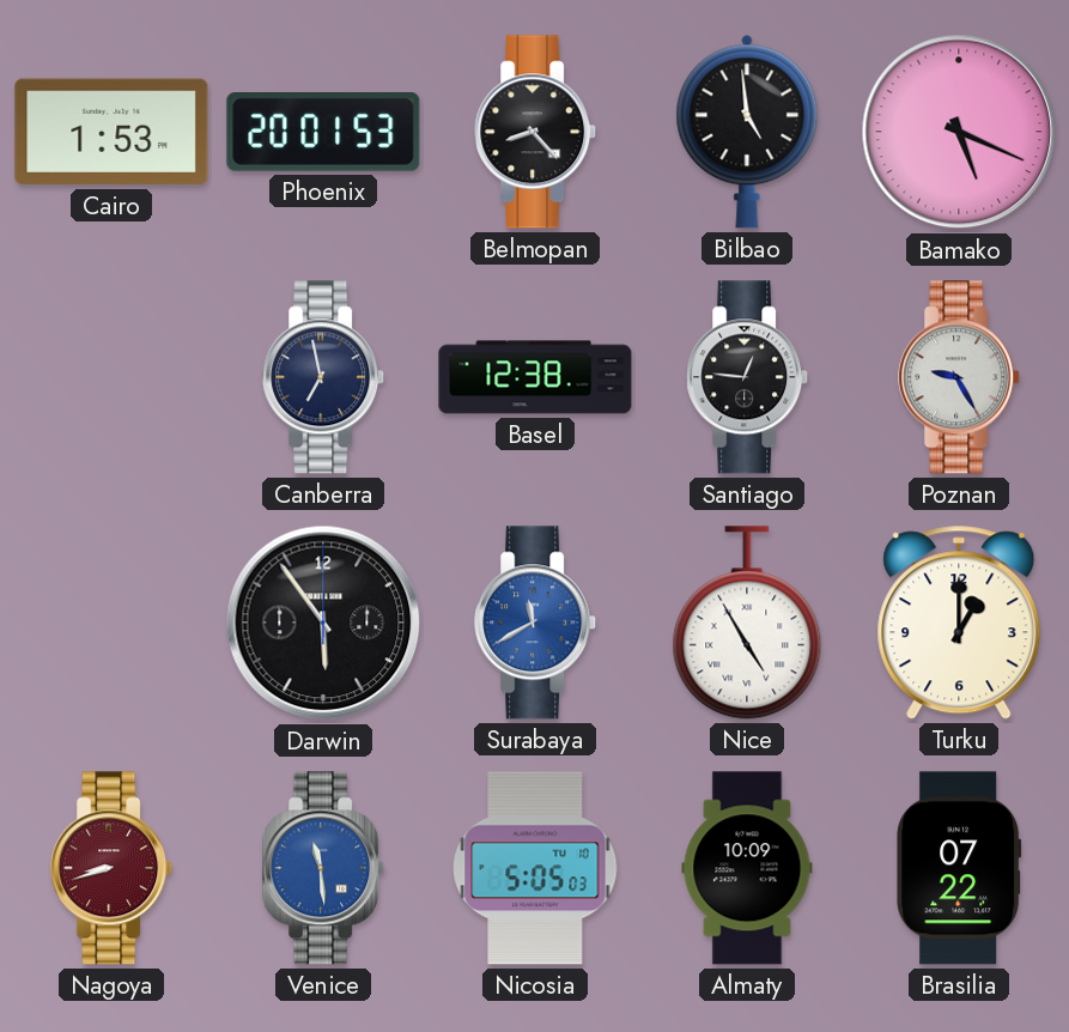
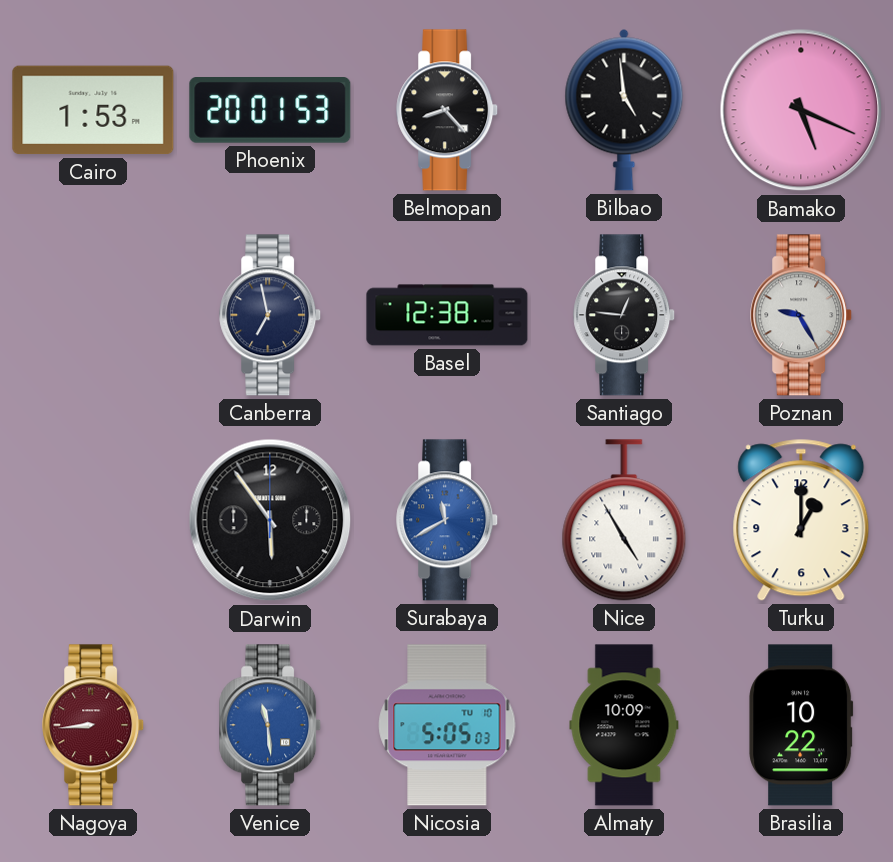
Nagoya: 8:42 -> 8:44 (94, 725)
Brasilia: 07:22 -> 10:22 (801, 725)
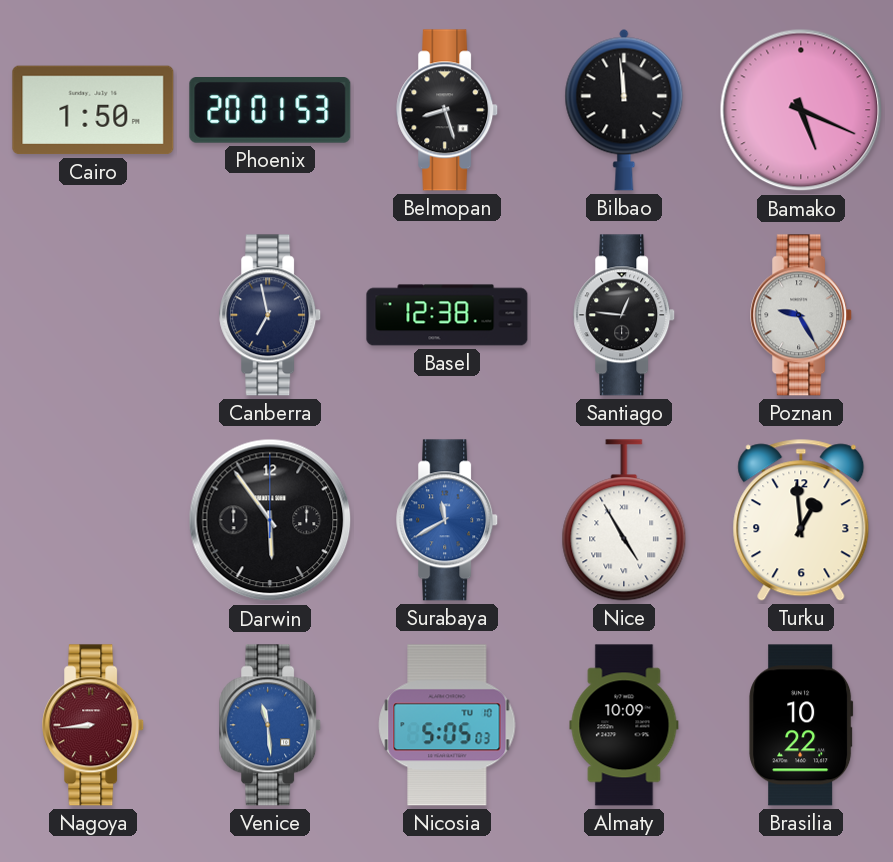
Cairo: 1:53 -> 1:50 (93, 110)
Belmopan: 8:23 -> 8:27 (448, 110)
Bilbao: 4:59 -> 11:59 (624, 110)
Turku: 1:00 -> 12:59 (801, 520)
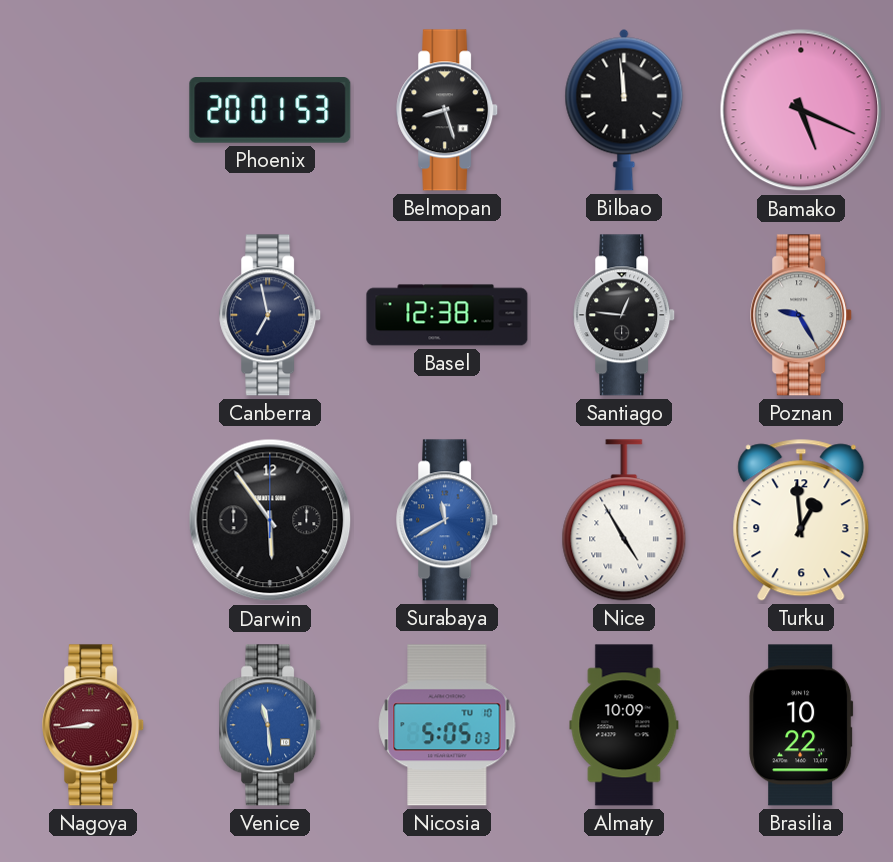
Cairo: 1:50 -> none (93, 110)
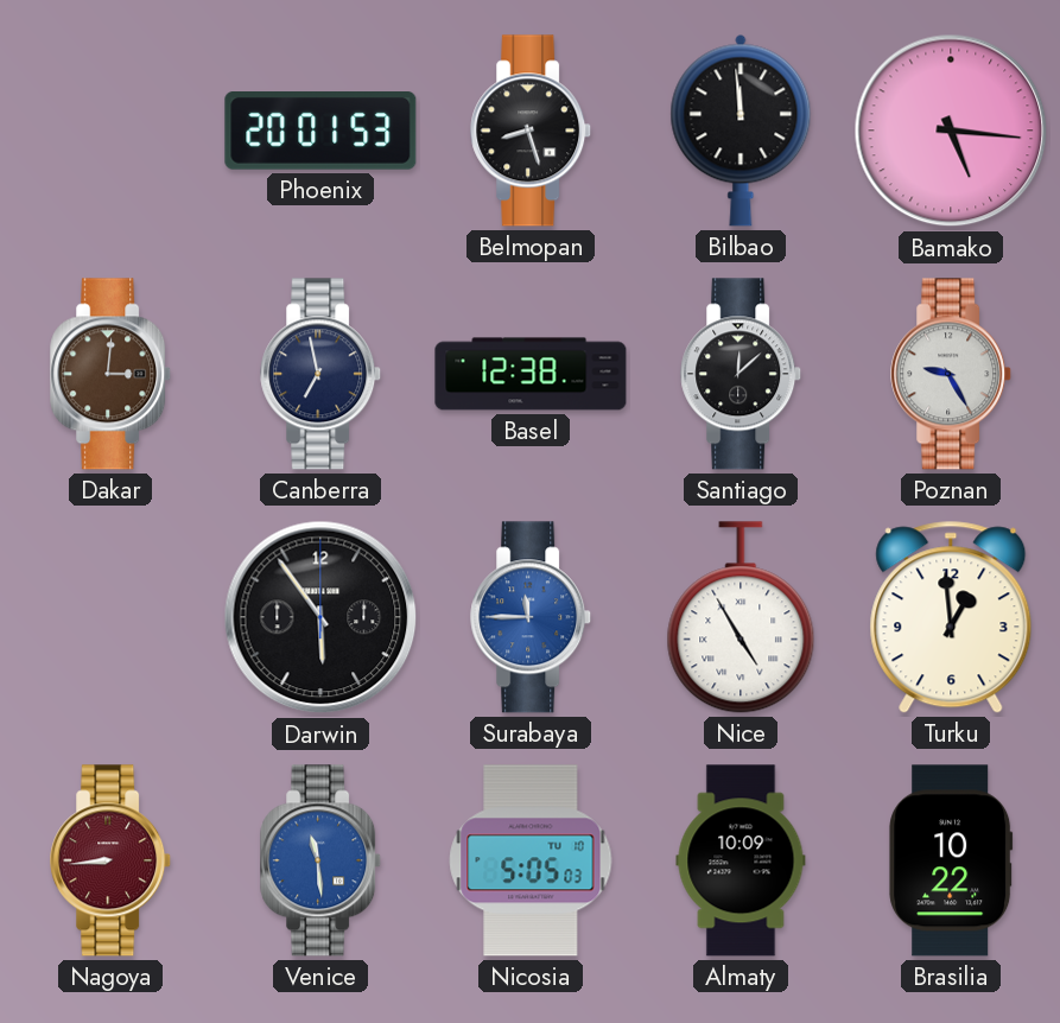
Bamako: 5:19 -> 5:16 (951, 131)
Dakar: none -> 3:01 (112, 374)
Santiago: 12:46 -> 12:08 (742, 374)
Surabaya: 11:40 -> 11:45 (532, 617)
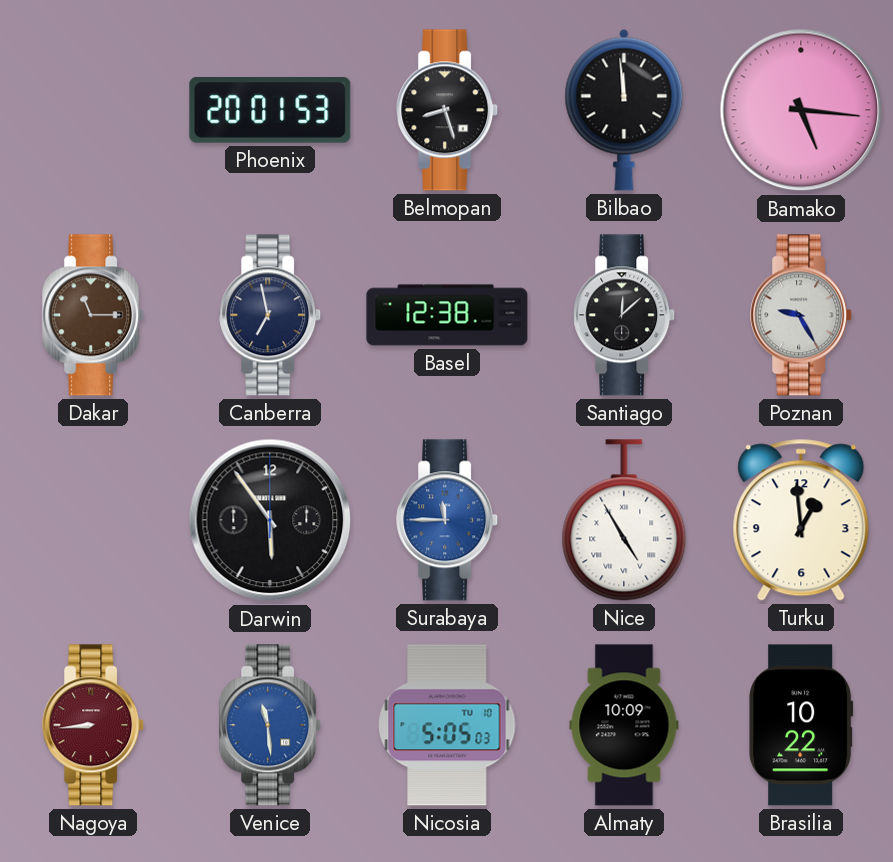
Dakar: 3:01 -> 11:15 (94, 315)
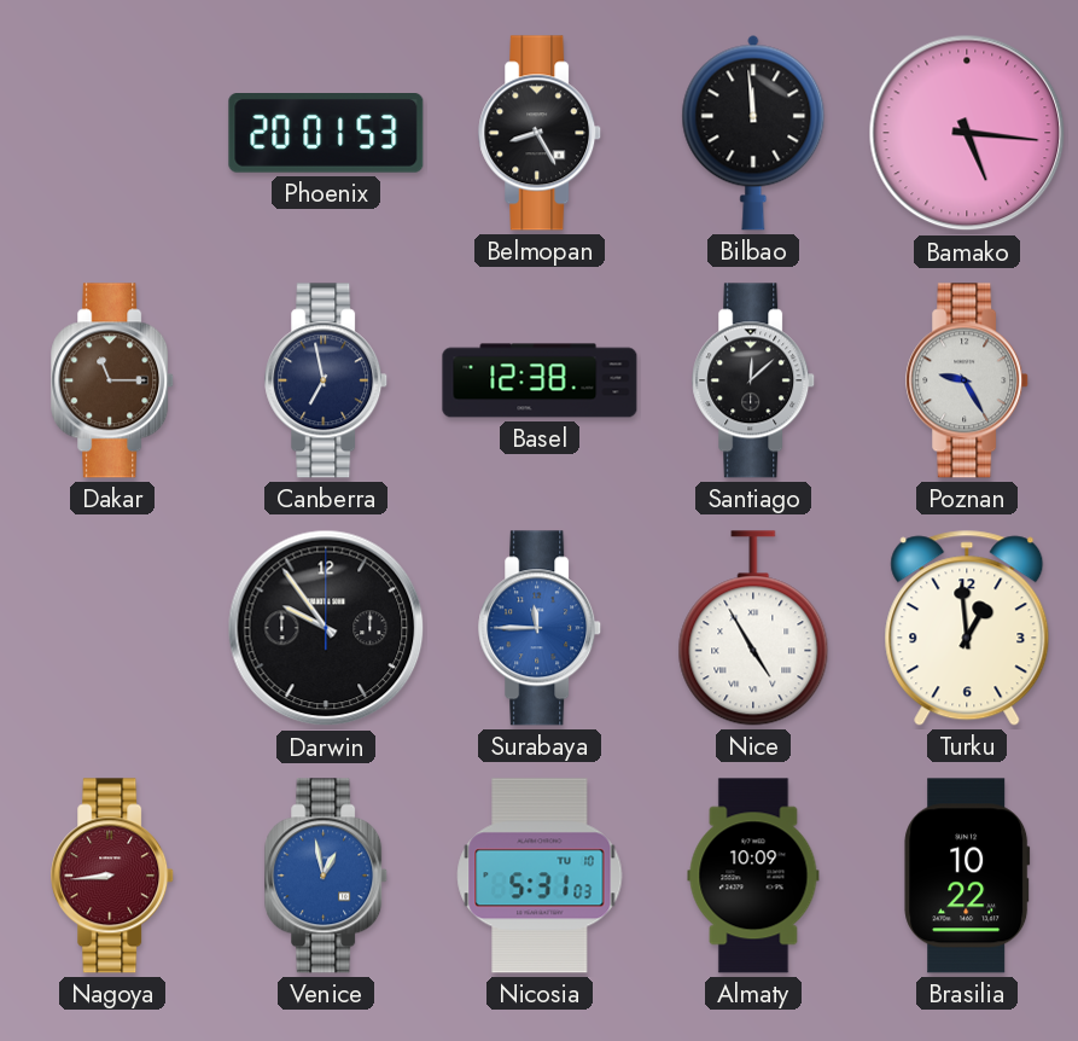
Belmopan: 8:27 -> 8:25 (541, 133)
Darwin: 5:54 -> 9:54 (326, 628)
Venice: 11:29 -> 12:58 (327, 876)
Nicosia: 5:05 -> 5:31 (540, 876)
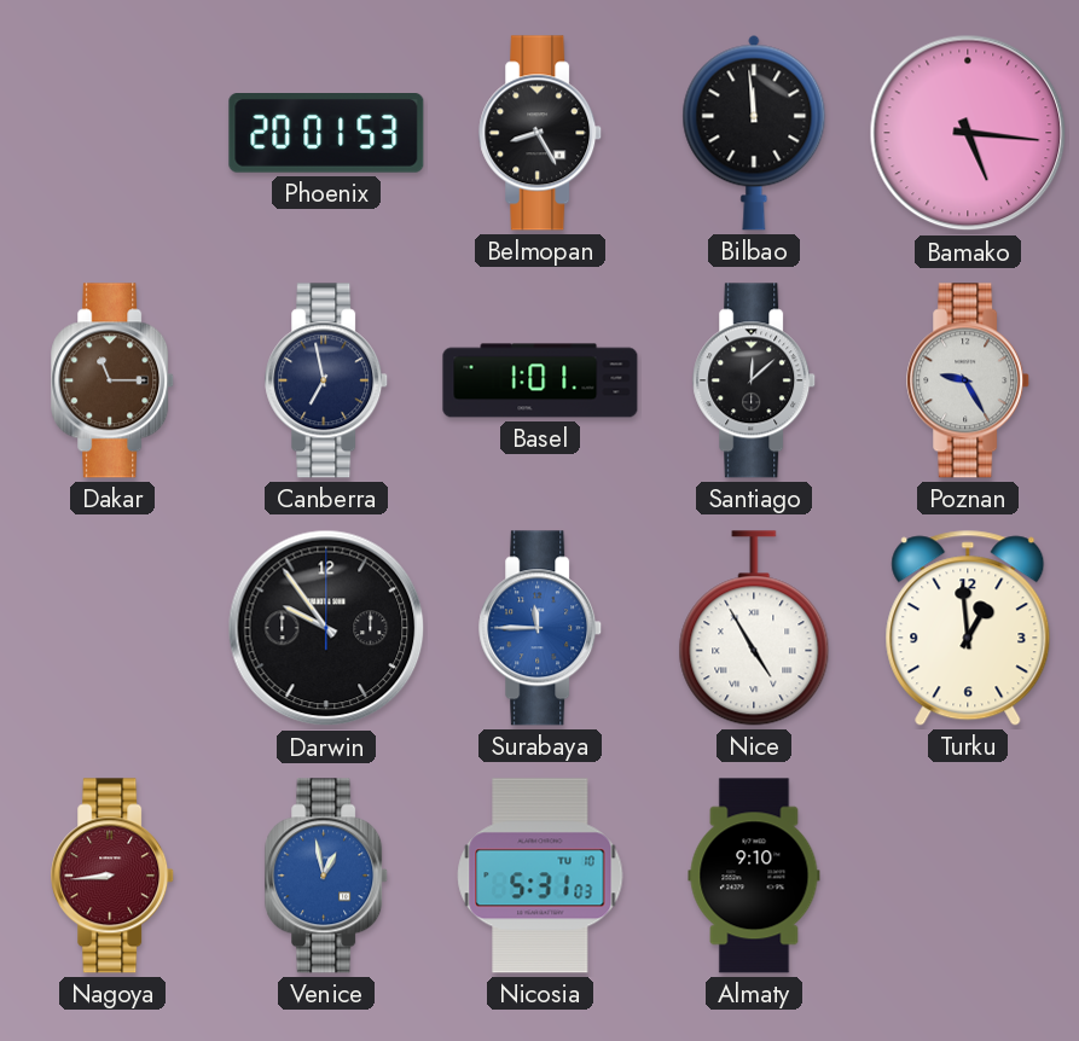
Basel: 12:38 -> 1:01 (540, 380)
Almaty: 10:09 -> 9:10 (754, 876)
Brasilia: 10:22 -> none (967, 876)
